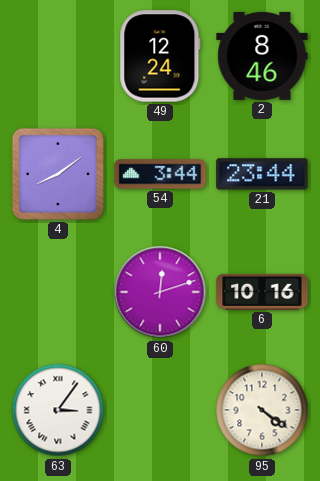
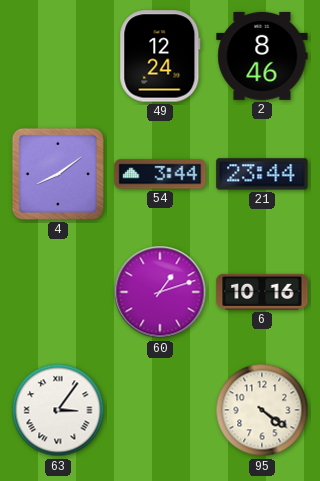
60: 12:12 -> 1:12 (160, 292)
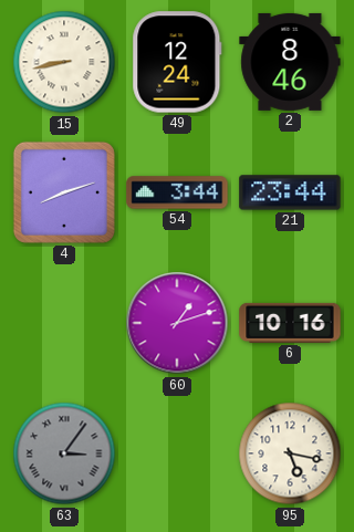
15: none -> 8:43 (64, 62)
4: 8:09 -> 8:12 (64, 192)
63 dial: white -> grey (64, 453)
95: 4:21 -> 5:17 (290, 453)
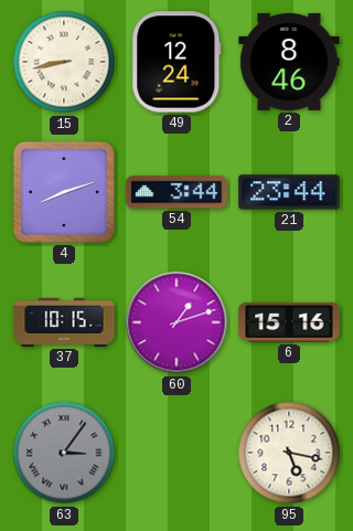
37: none -> 10:15 (64, 322)
6: 10:16 -> 15:16 (289, 322)
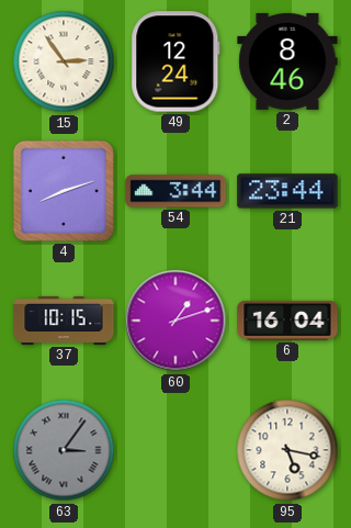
15: 8:43 -> 2:54 (64, 61)
6: 15:16 -> 16:04 (287, 321)
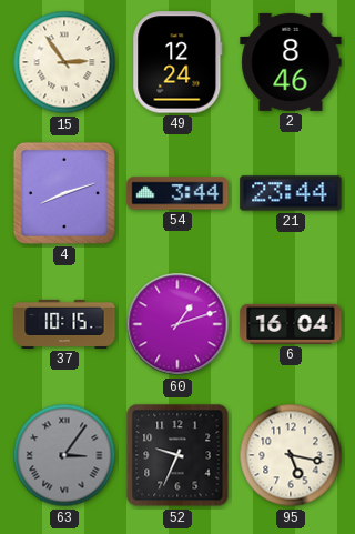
52: none -> 9:34 (177, 455)
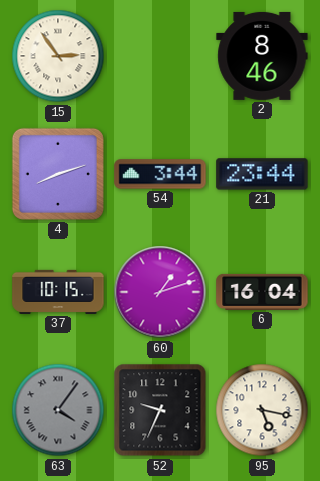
49: 12:24 -> none (177, 62)
63: 3:06 -> 4:06 (58, 410)
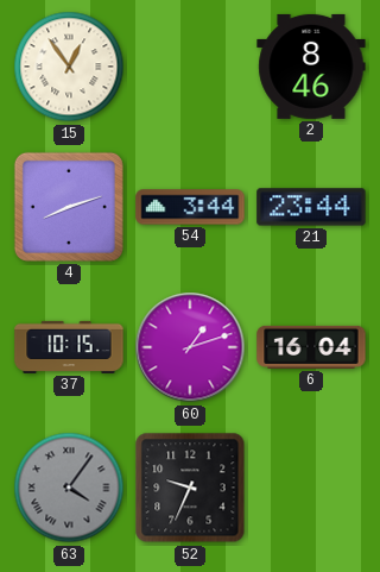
15: 2:54 -> 12:54 (69, 67)
95: 5:17 -> none (262, 410)
